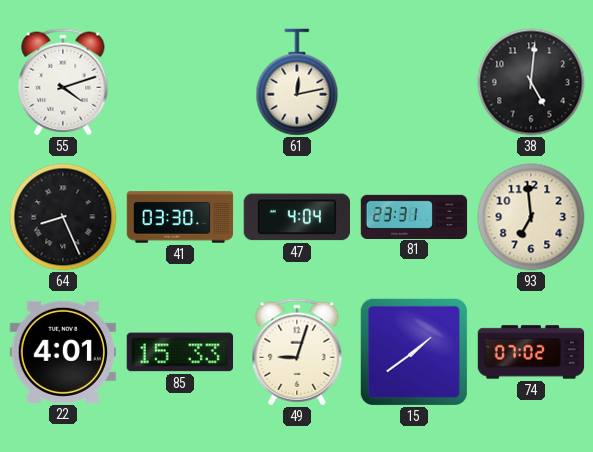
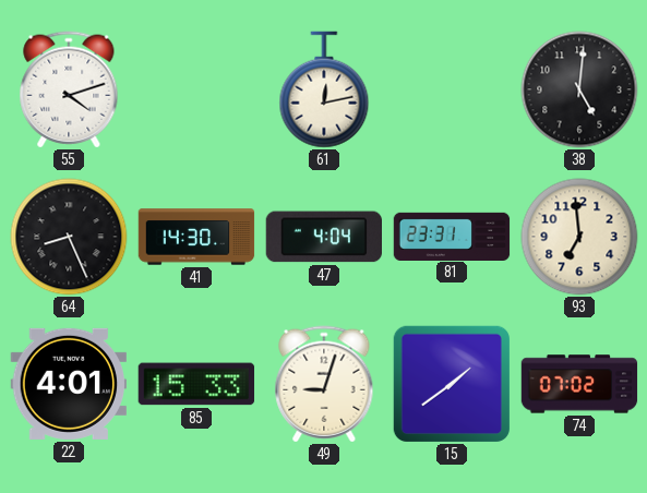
41: 03:30 -> 14:30 (196, 237)
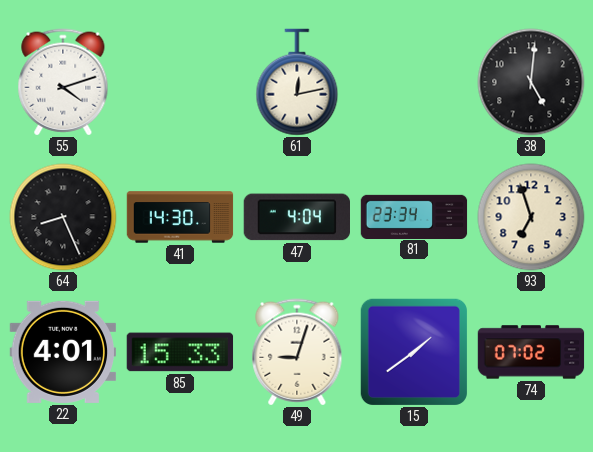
81: 23:31 -> 23:34 (414, 216)
93: 6:59 -> 6:57 (531, 217)
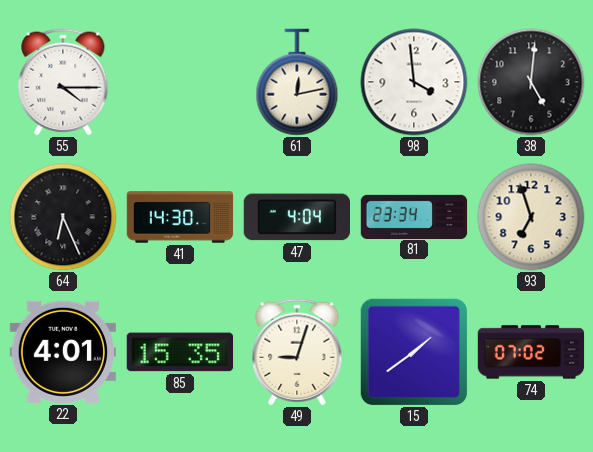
55: 4:12 -> 4:15 (63, 82)
98: none -> 3:59 (414, 82)
64: 8:26 -> 6:26 (63, 217)
85: 15:33 -> 15:35 (180, 352)
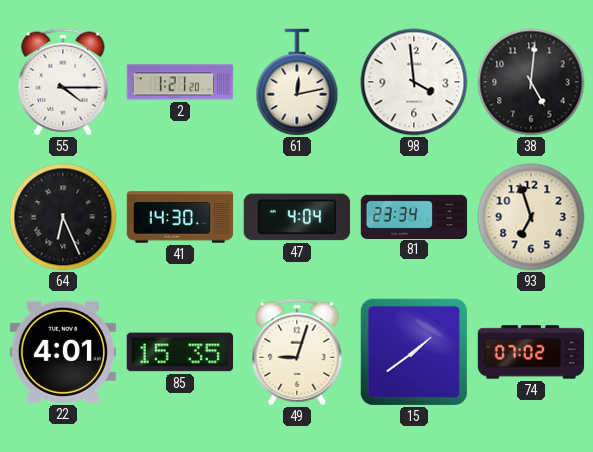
2: none -> 1:21 (180, 82)
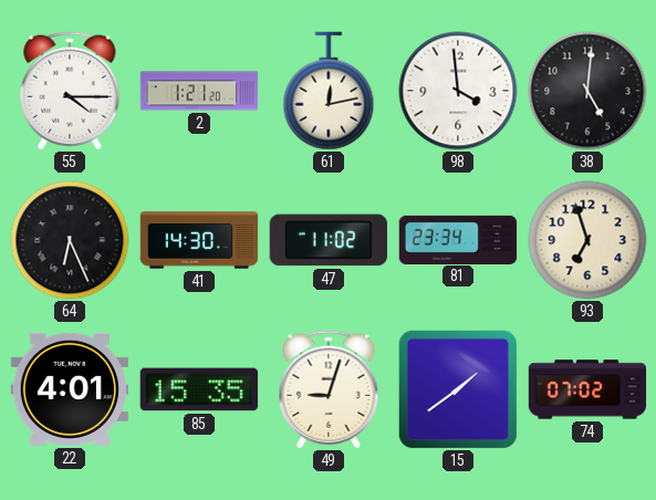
47: 4:04 -> 11:02 (327, 240)
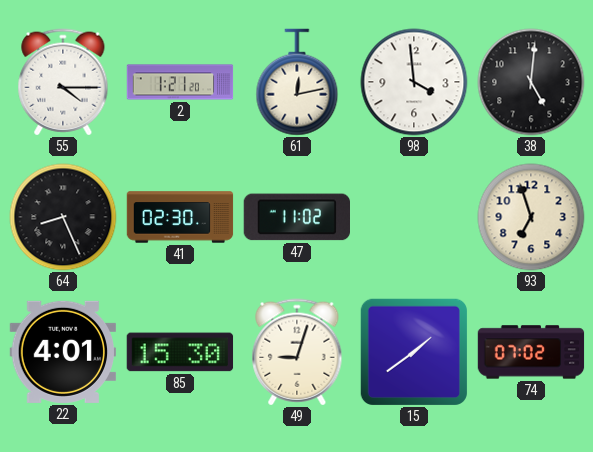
64: 6:26 -> 8:26 (63, 217)
41: 14:30 -> 02:30 (180, 217)
81: 23:34 -> none (458, 239)
85: 15:35 -> 15:30 (180, 352)
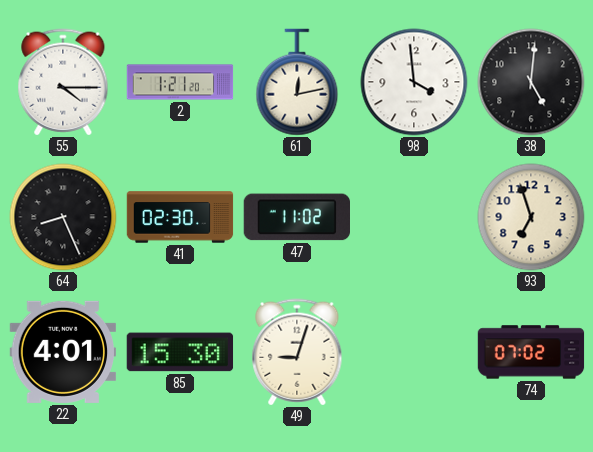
15: 1:39 -> none (414, 352)
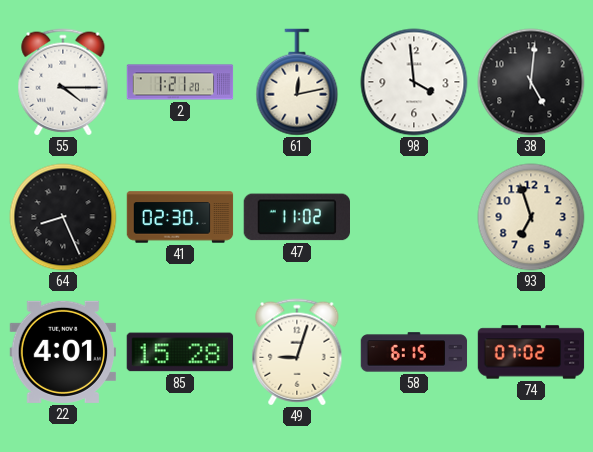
85: 15:30 -> 15:28 (180, 352)
58: none -> 6:15 (414, 352)
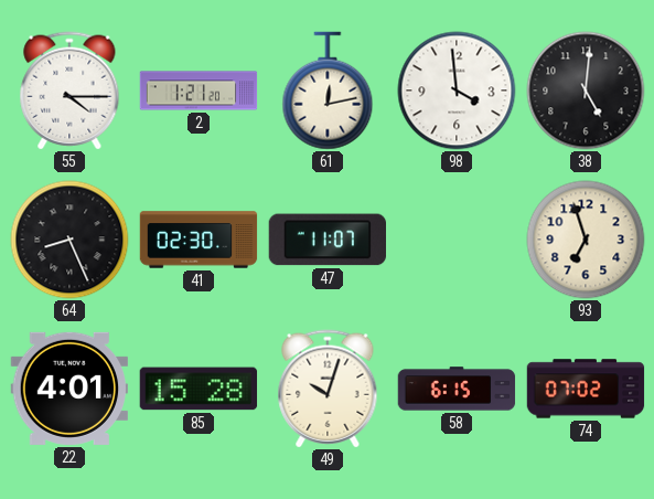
47: 11:02 -> 11:07 (326, 240)
49: 9:03 -> 10:03 (328, 389)
